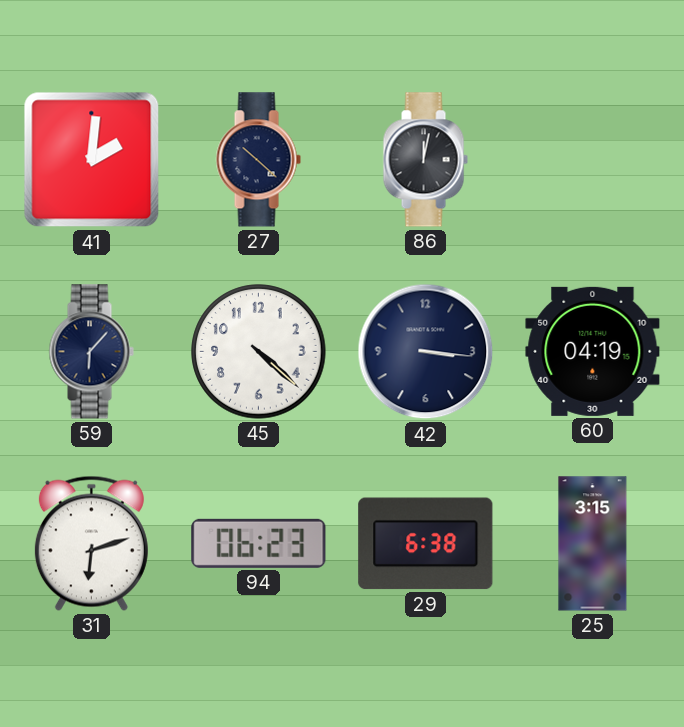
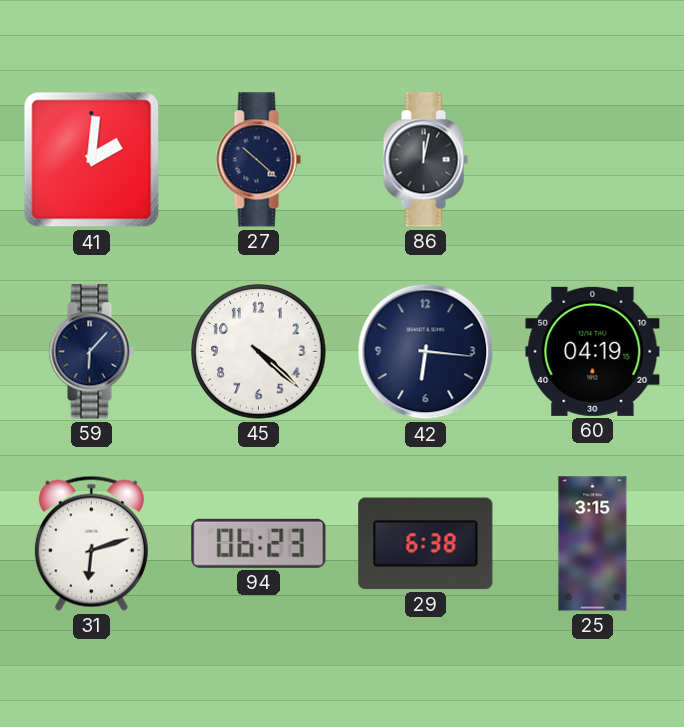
42: 3:16 -> 6:16 (426, 352)
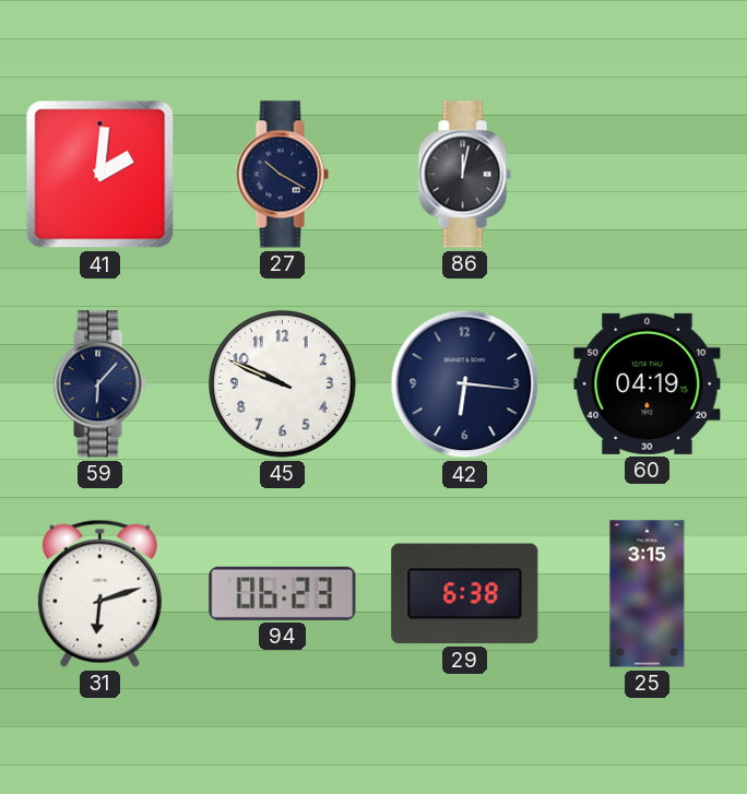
27: 10:22 -> 10:20 (282, 175)
45: 4:22 -> 9:49 (283, 384)
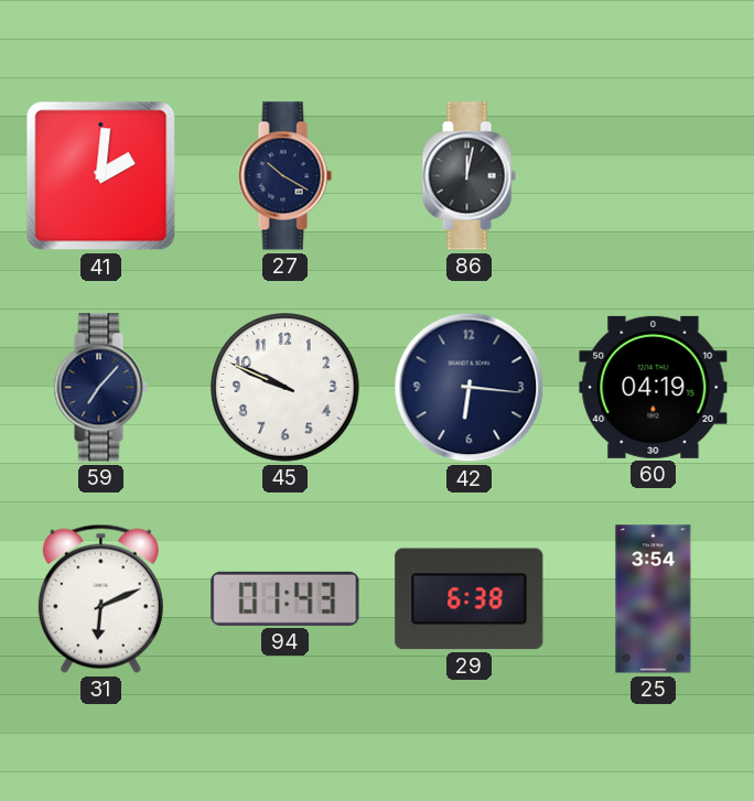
59: 6:07 -> 7:07 (100, 388)
31: 6:12 -> 6:11 (100, 598)
94: 06:23 -> 01:43 (286, 598)
25: 3:15 -> 3:54 (654, 599)
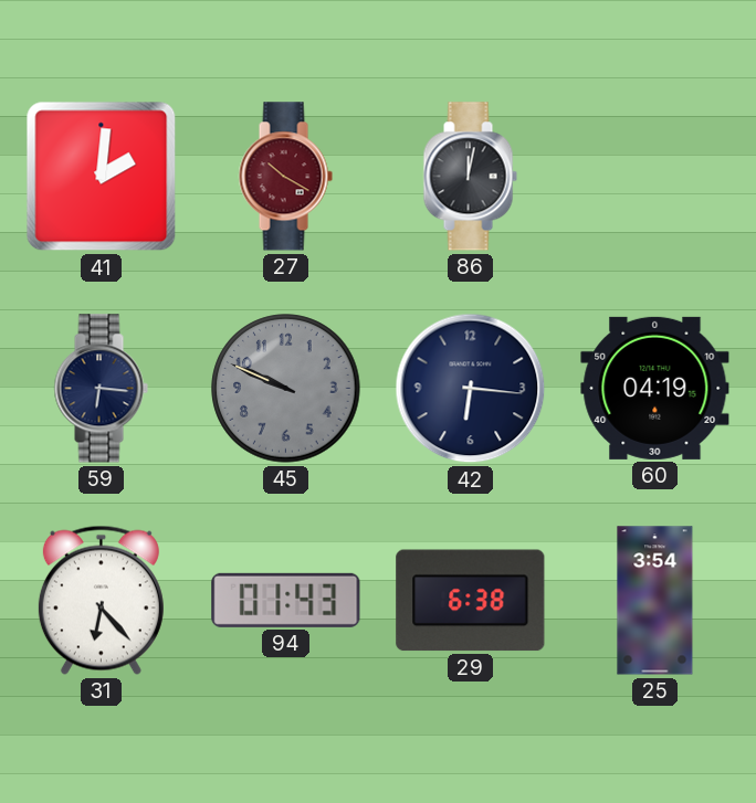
27 dial: navy -> burgundy (285, 177)
59: 7:07 -> 6:16 (101, 389)
45 dial: white -> grey (286, 389)
31: 6:11 -> 6:23 (101, 600)
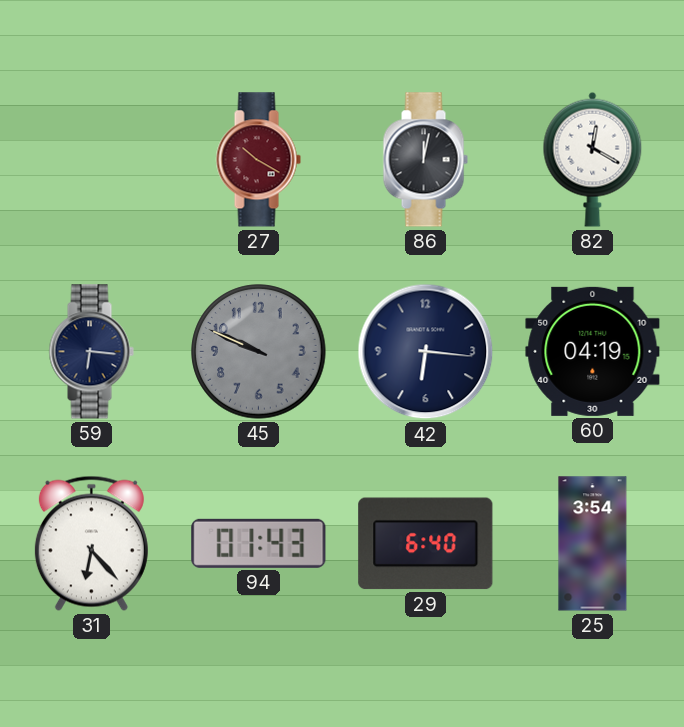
41: 2:01 -> none (102, 177)
82: none -> 12:20 (593, 159)
29: 6:38 -> 6:40 (426, 544)
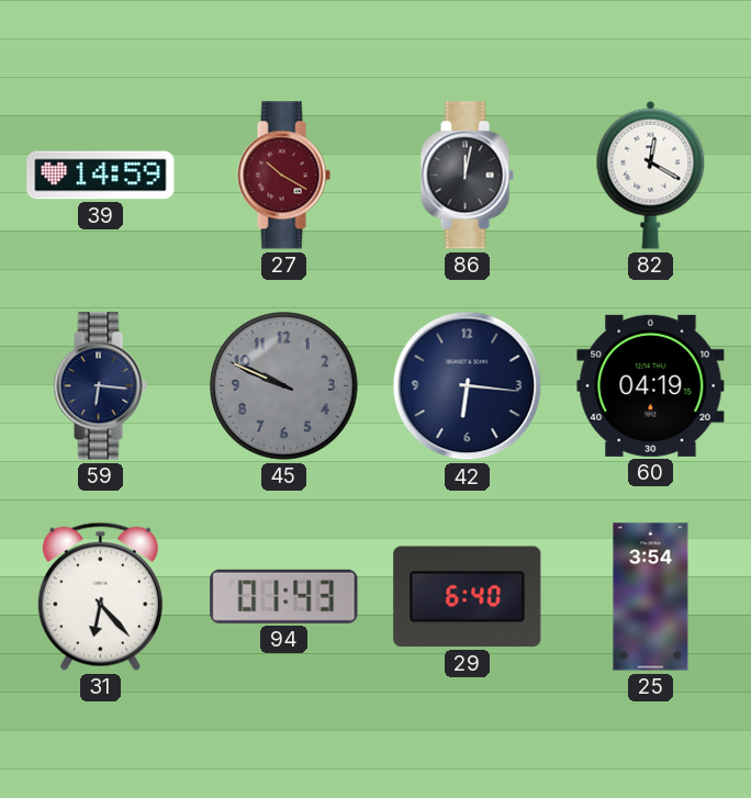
39: none -> 14:59 (101, 176)
